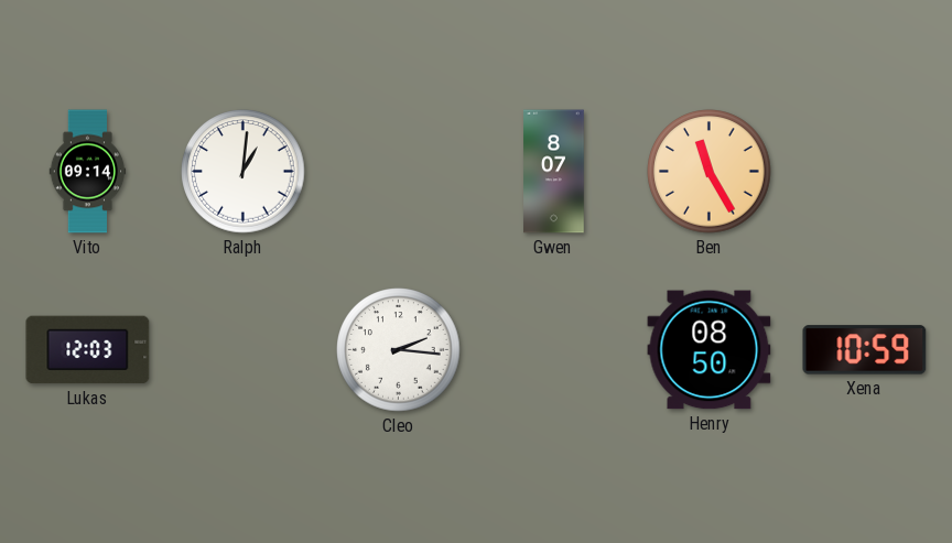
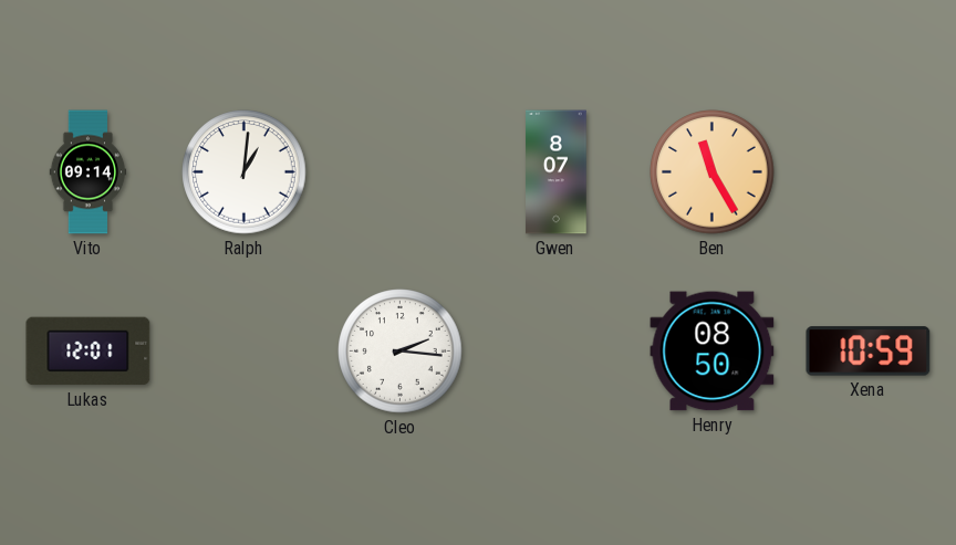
Lukas: 12:03 -> 12:01 (89, 352)
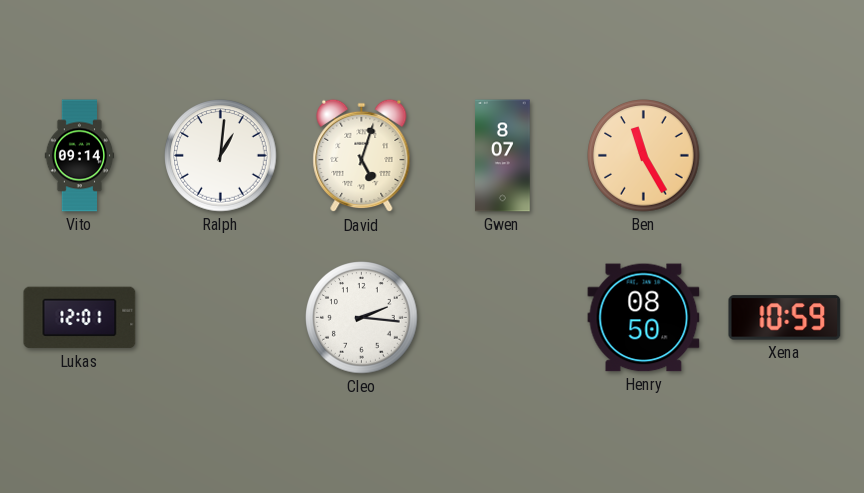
David: none -> 5:03 (362, 156)
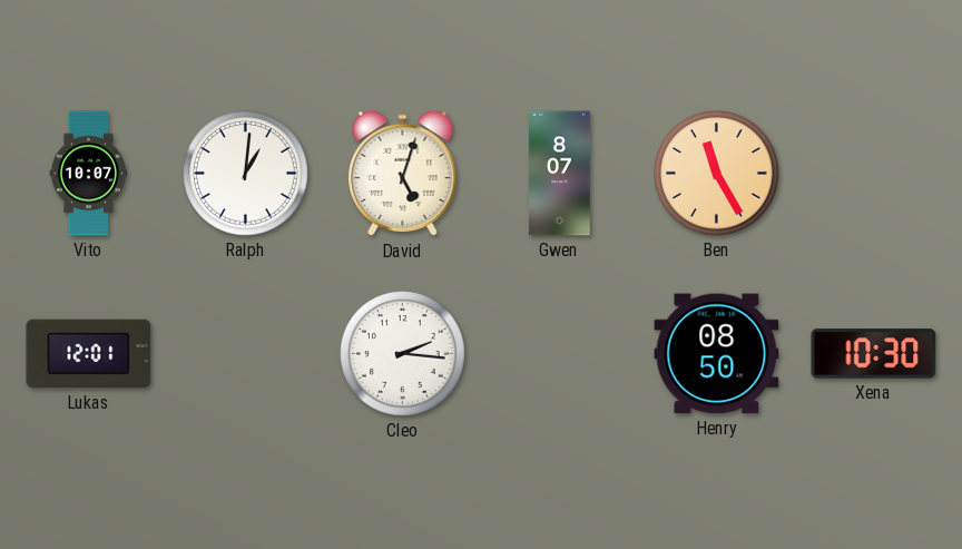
Vito: 09:14 -> 10:07 (89, 174)
Xena: 10:59 -> 10:30 (874, 354)
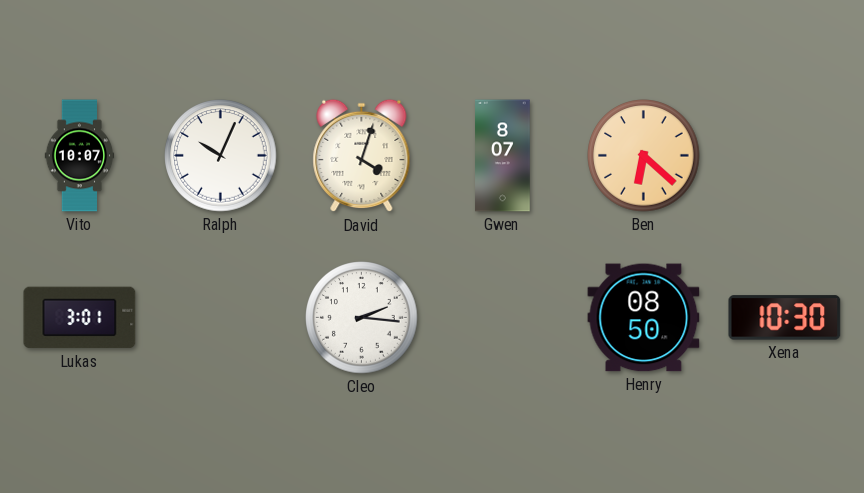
Ralph: 1:01 -> 10:04 (221, 156)
David: 5:03 -> 4:03 (362, 156)
Ben: 11:25 -> 6:22 (644, 156)
Lukas: 12:01 -> 3:01 (80, 318)
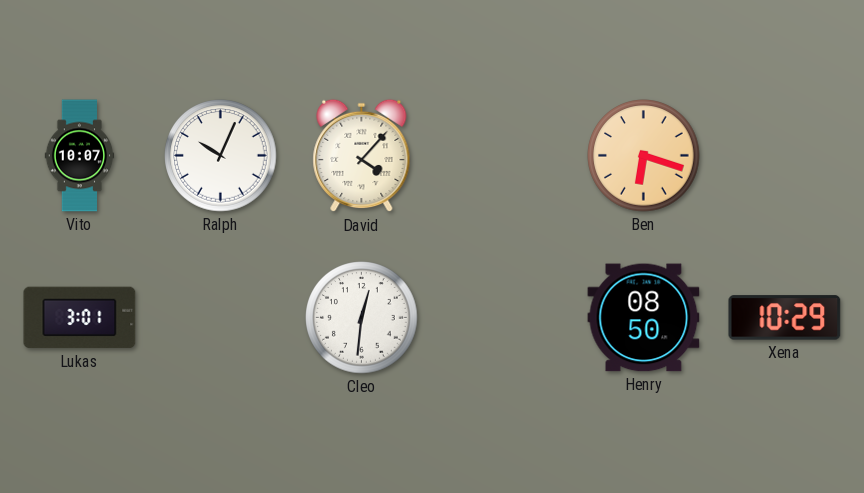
David: 4:03 -> 4:07 (362, 156)
Gwen: 8:07 -> none (503, 156)
Ben: 6:22 -> 6:18 (644, 156)
Cleo: 2:16 -> 12:31 (362, 318)
Xena: 10:30 -> 10:29 (785, 318)
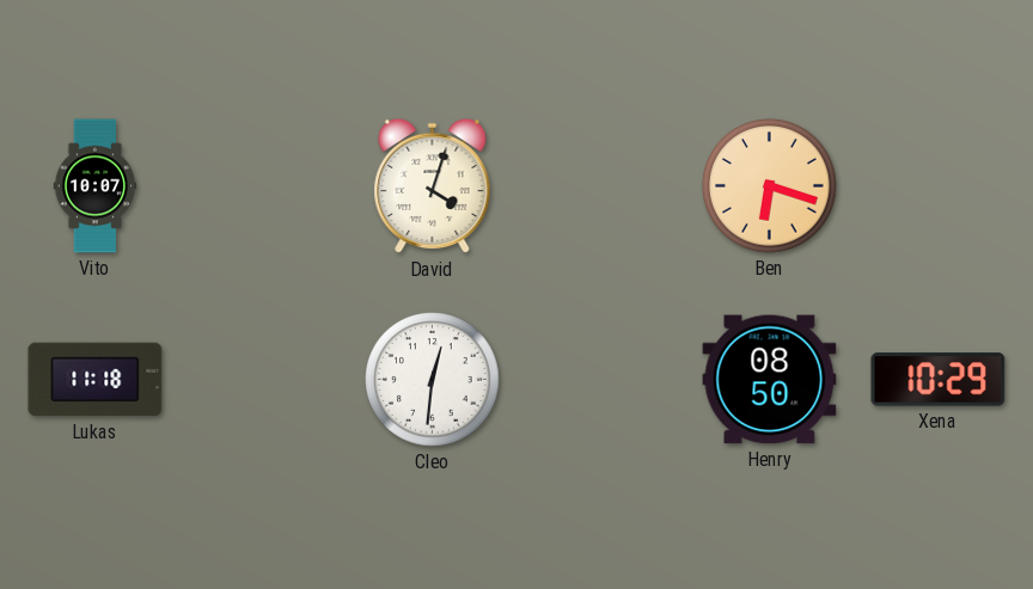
Ralph: 10:04 -> none (221, 156)
David: 4:07 -> 4:03 (433, 186)
Lukas: 3:01 -> 11:18 (96, 380)
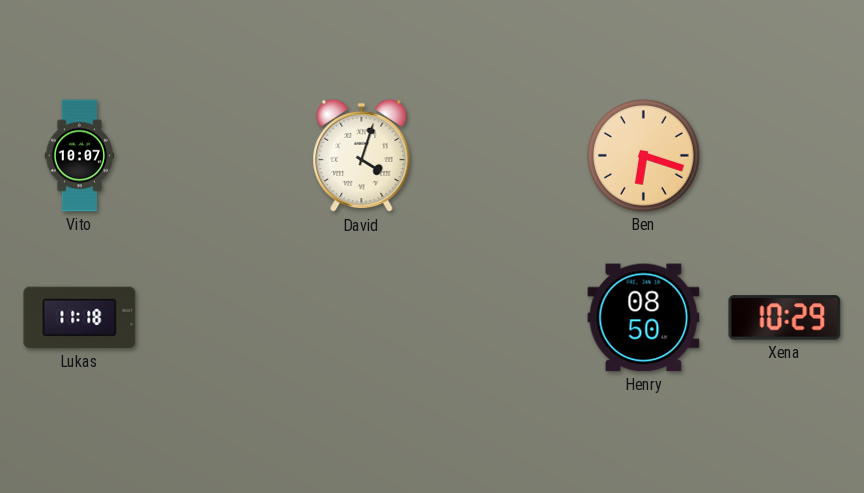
Cleo: 12:31 -> none (433, 380)
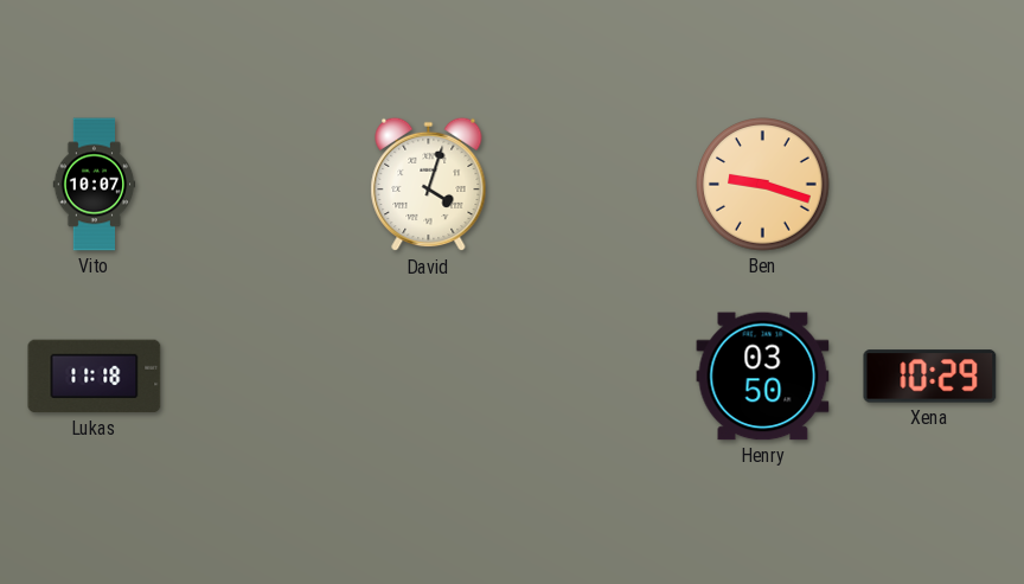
Ben: 6:18 -> 9:18 (763, 185)
Henry: 08:50 -> 03:50 (763, 377)
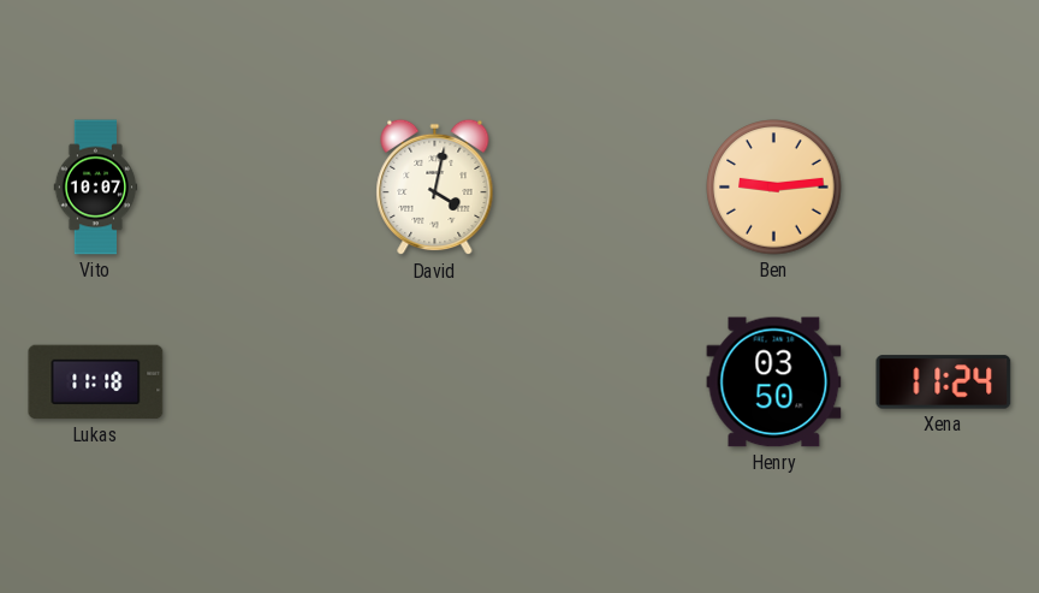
David: 4:03 -> 4:02 (435, 188)
Ben: 9:18 -> 9:14 (774, 188)
Xena: 10:29 -> 11:24 (944, 383)
